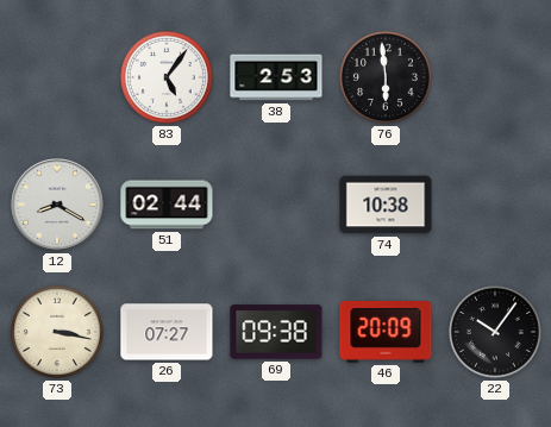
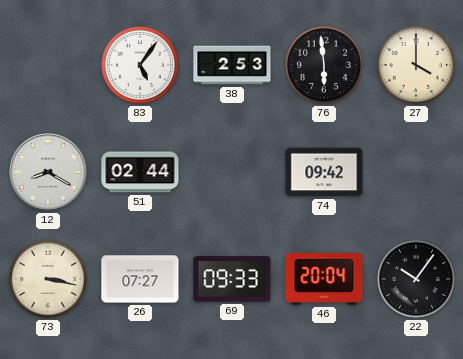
27: none -> 4:00 (416, 65)
74: 10:38 -> 09:42 (324, 172)
69: 09:38 -> 09:33 (232, 279)
46: 20:09 -> 20:04 (324, 279)
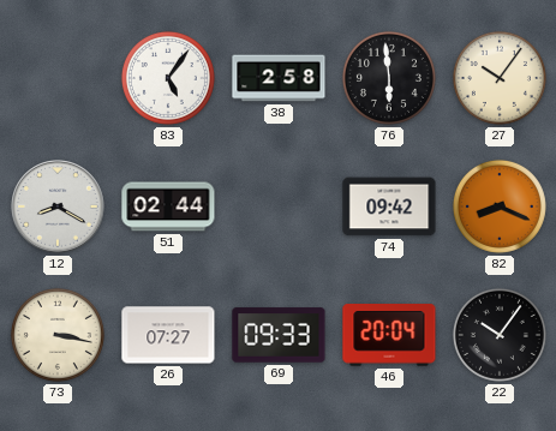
38: 2:53 -> 2:58 (279, 78)
27: 4:00 -> 10:06 (500, 78)
82: none -> 8:19 (500, 206)
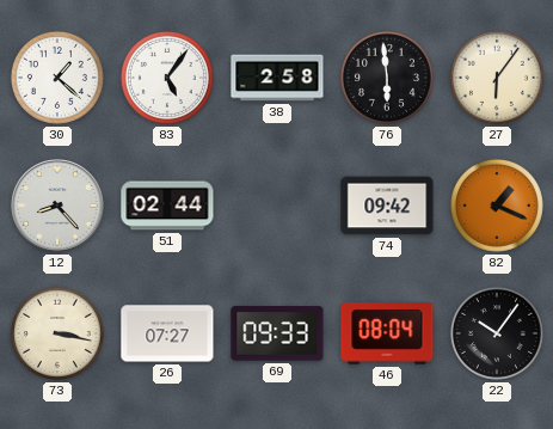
30: none -> 1:22 (57, 78)
27: 10:06 -> 6:06 (497, 78)
12: 8:20 -> 8:23 (57, 206)
82: 8:19 -> 1:19 (497, 206)
46: 20:04 -> 08:04 (387, 333)
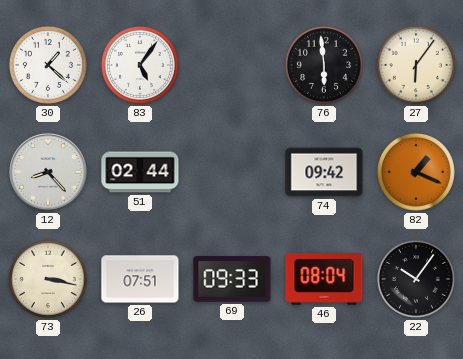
38: 2:58 -> none (277, 78)
26: 07:27 -> 07:51 (140, 279)
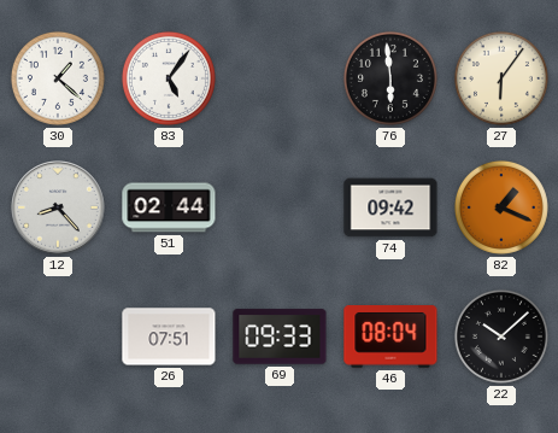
73: 3:17 -> none (48, 279)
22: 10:06 -> 10:08 (501, 337)
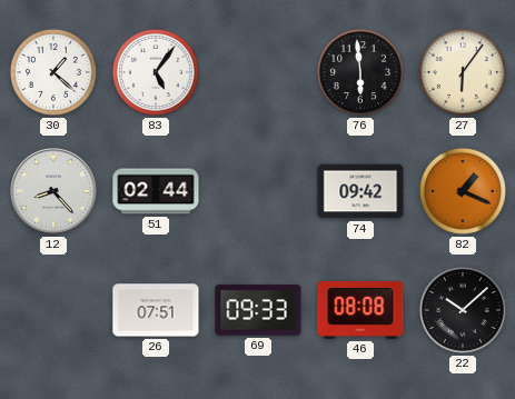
46: 08:04 -> 08:08 (360, 310)
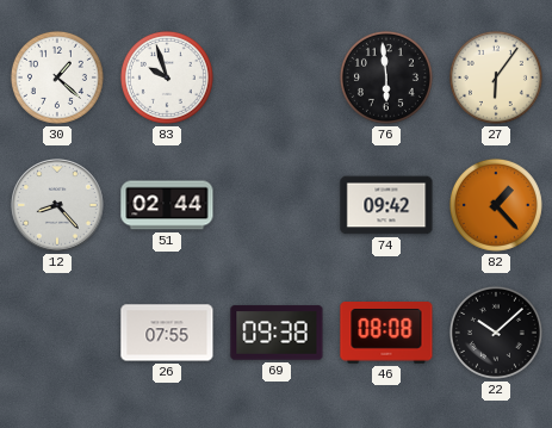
83: 5:06 -> 9:57 (167, 77)
82: 1:19 -> 1:23 (496, 205)
26: 07:51 -> 07:55 (167, 333)
69: 09:33 -> 09:38 (277, 333)
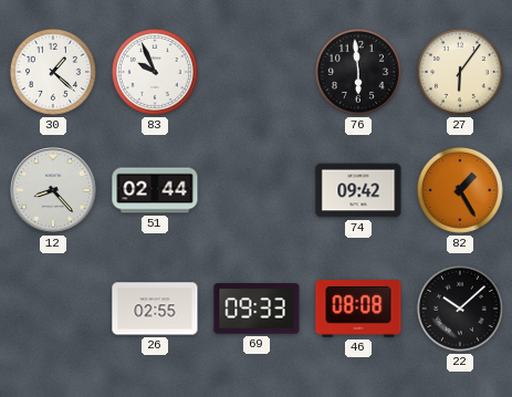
83: 9:57 -> 9:56 (155, 72)
82: 1:23 -> 1:25 (460, 190)
26: 07:55 -> 02:55 (155, 309)
69: 09:38 -> 09:33 (257, 309)
